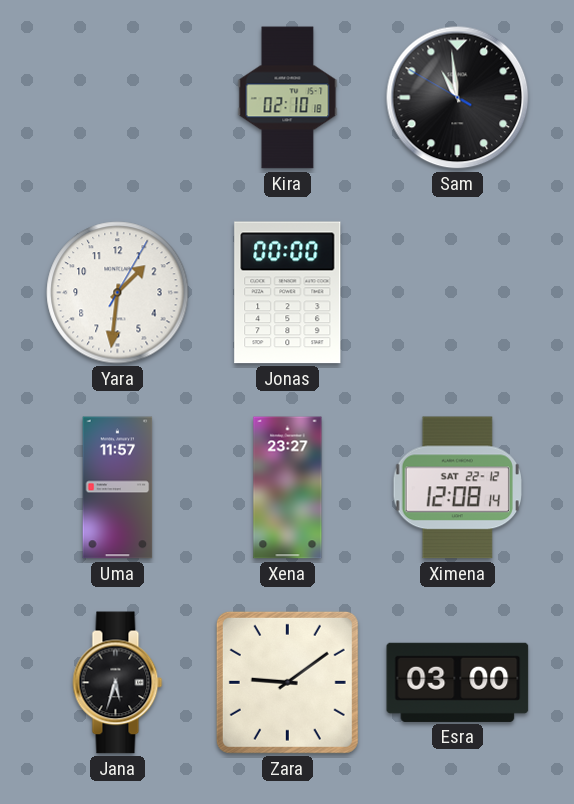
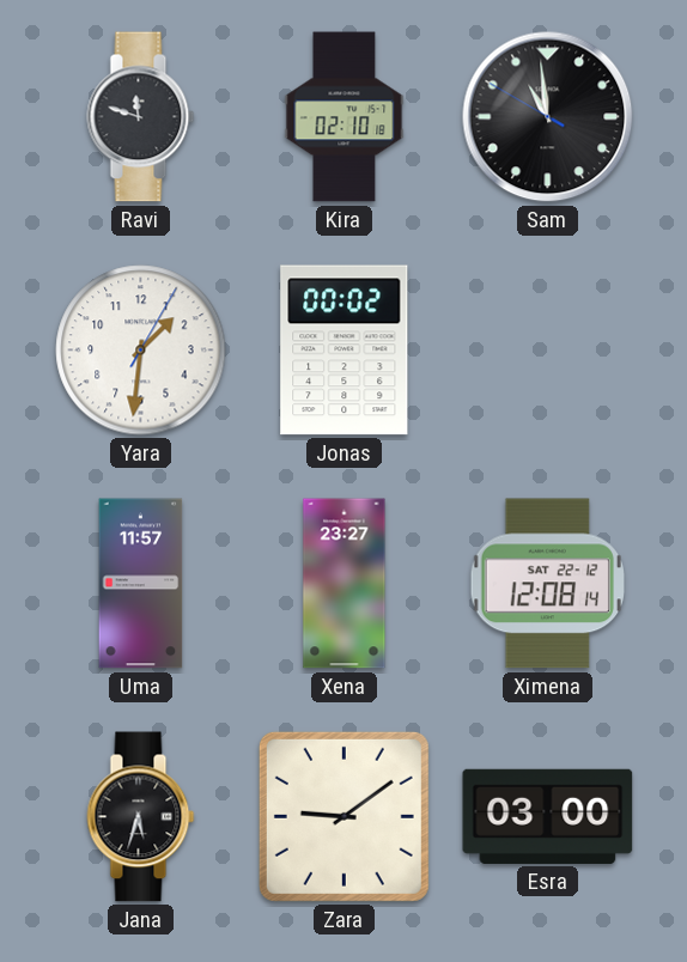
Ravi: none -> 11:48 (141, 117)
Jonas: 00:00 -> 00:02 (345, 351)
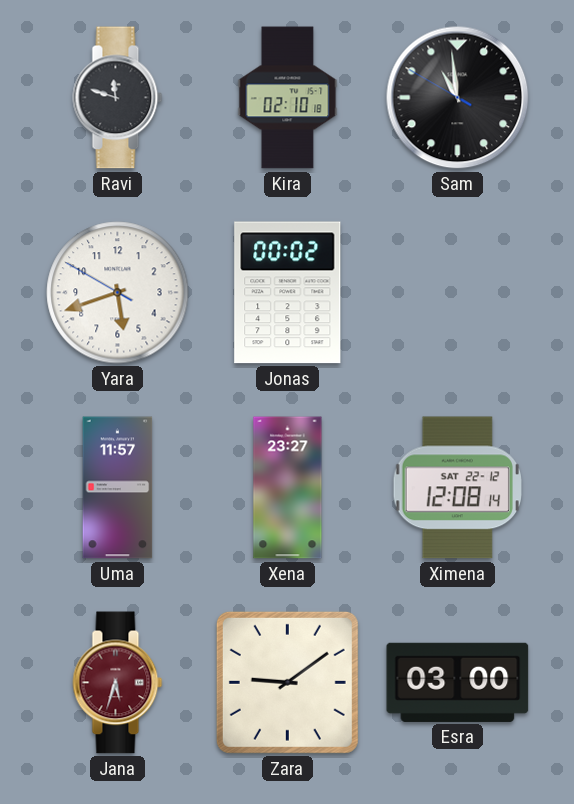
Yara: 1:31 -> 5:41 (118, 293)
Jana dial: black -> burgundy (118, 683)
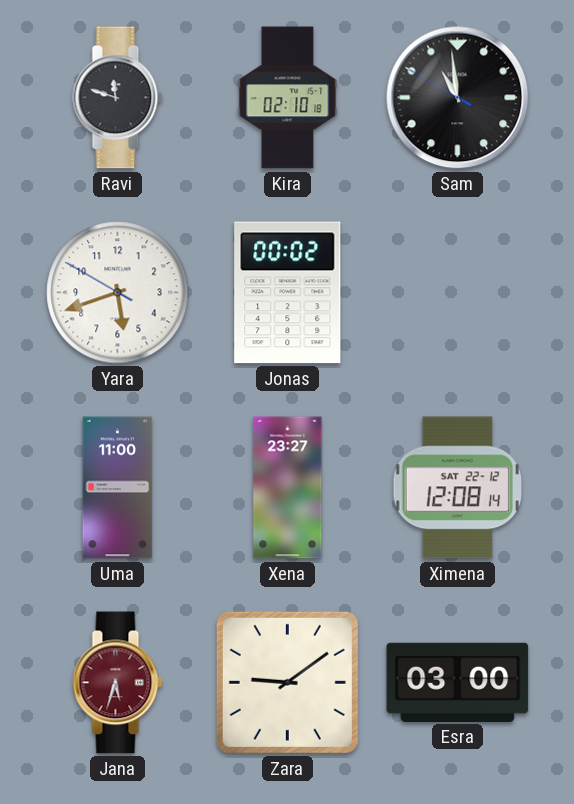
Uma: 11:57 -> 11:00 (118, 488)
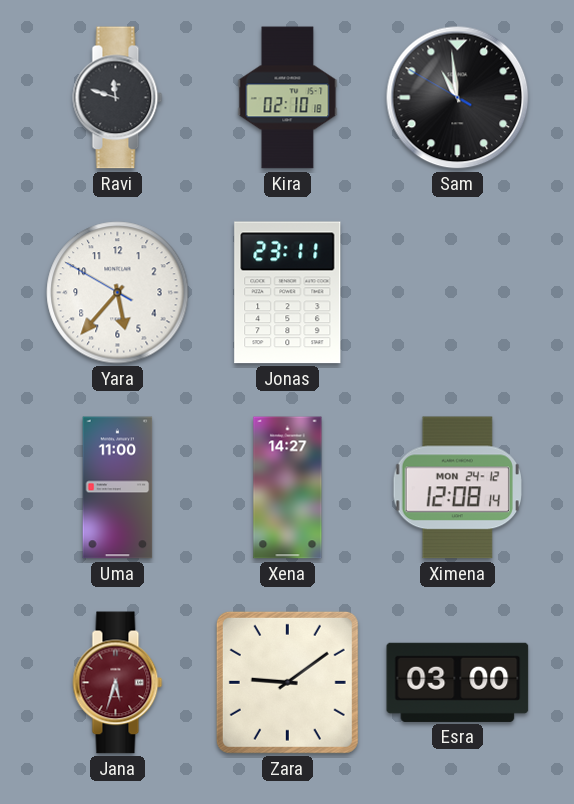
Yara: 5:41 -> 5:36 (118, 293)
Jonas: 00:02 -> 23:11 (288, 293)
Xena: 23:27 -> 14:27 (288, 488)
Ximena date: SAT 22-12 -> MON 24-12 (457, 488)
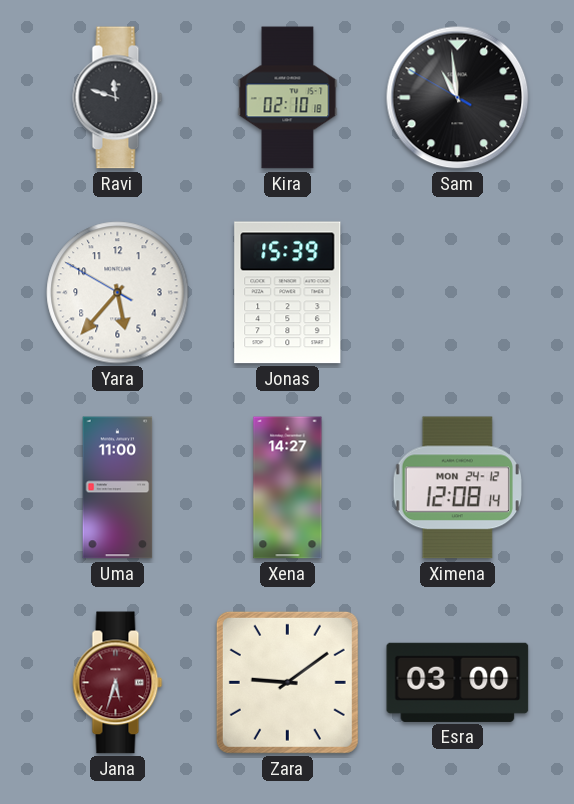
Jonas: 23:11 -> 15:39 (288, 293)
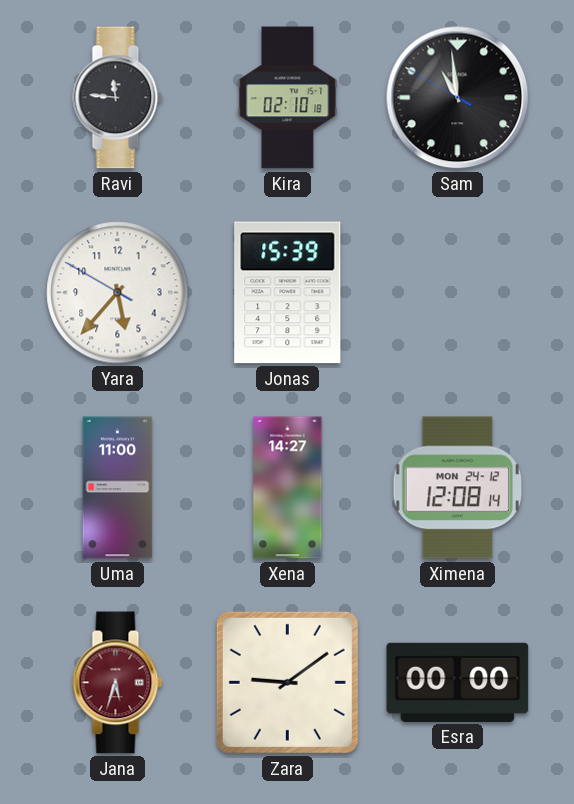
Ravi: 11:48 -> 11:46 (118, 98)
Esra: 03:00 -> 00:00 (458, 682)
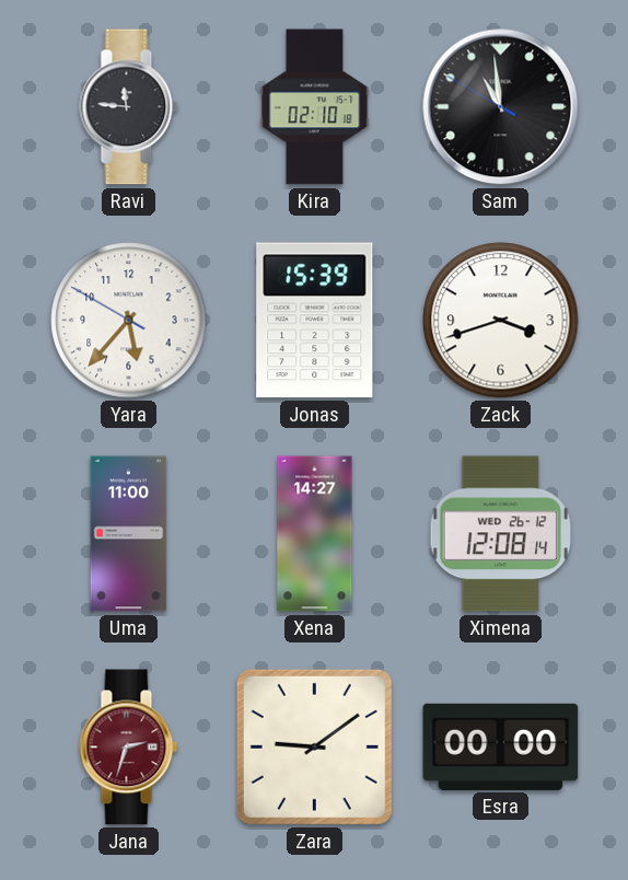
Zack: none -> 3:42 (501, 321)
Ximena date: MON 24-12 -> WED 26-12 (500, 534)
Jana: 5:33 -> 2:33 (129, 748)
